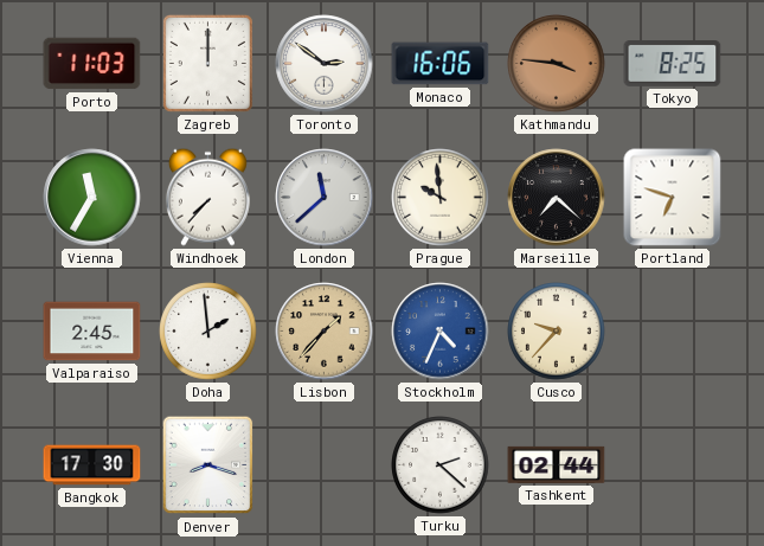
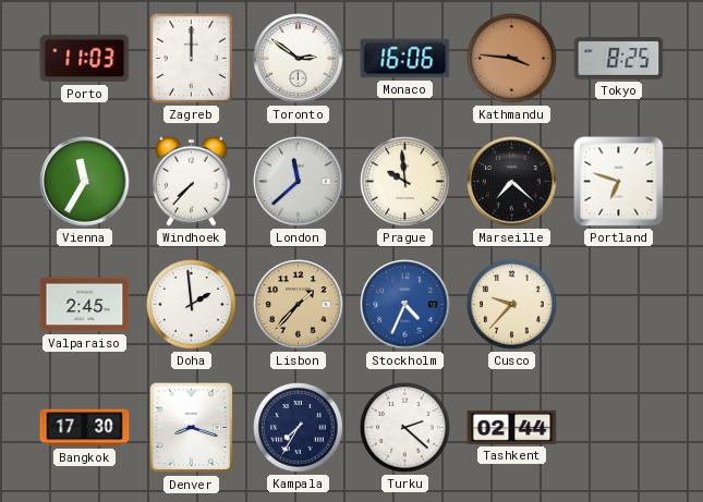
Kampala: none -> 7:35 (299, 428)
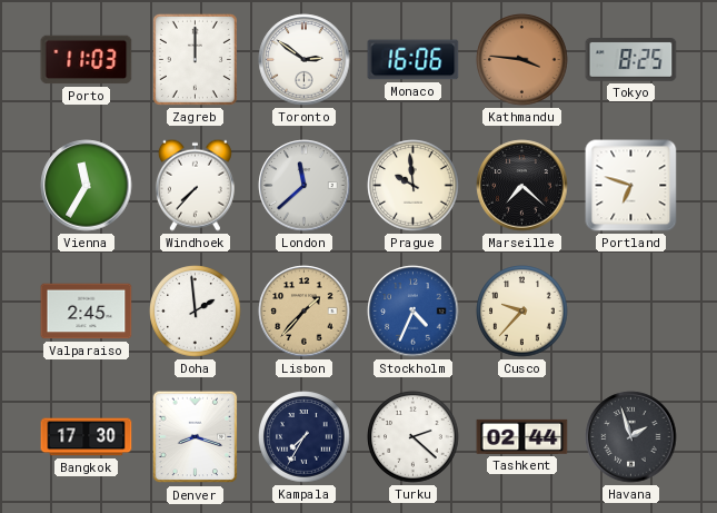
Havana: none -> 1:57 (631, 437)
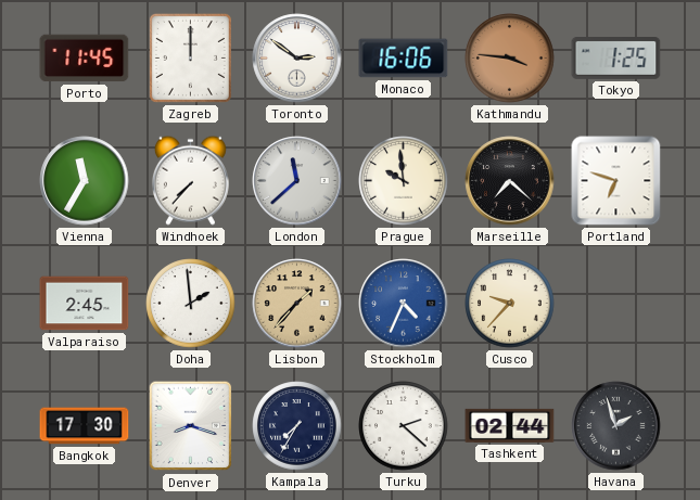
Porto: 11:03 -> 11:45 (85, 59)
Tokyo: 8:25 -> 1:25 (616, 59)
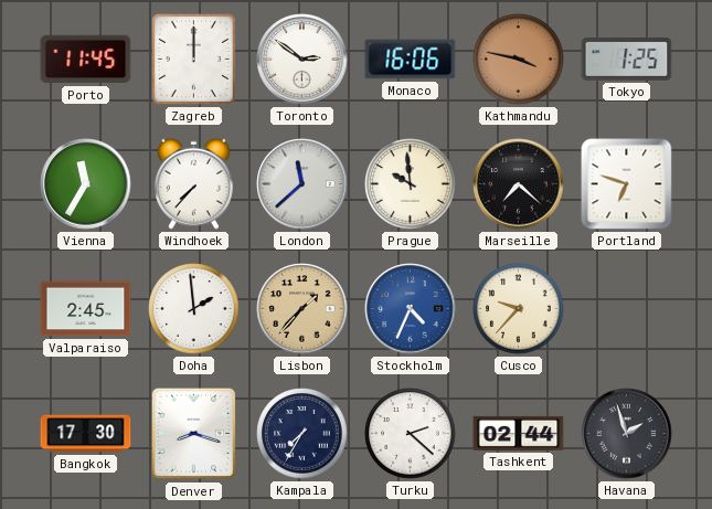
Kathmandu: 3:46 -> 3:47 (519, 60)
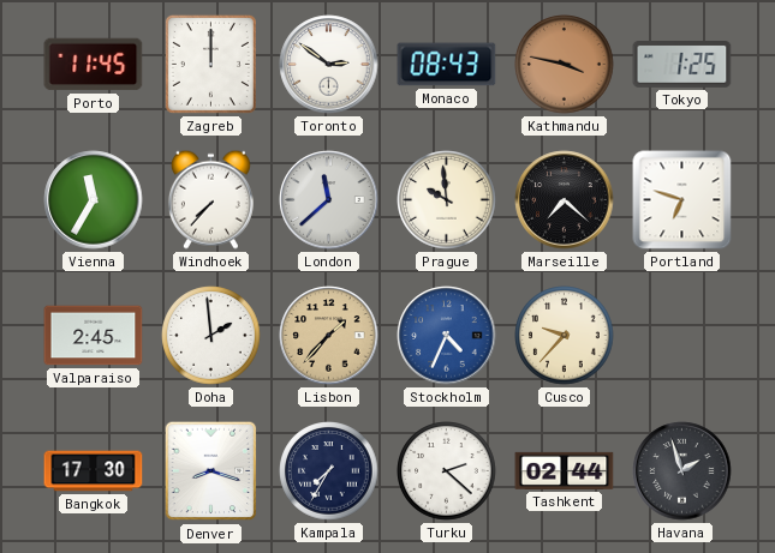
Monaco: 16:06 -> 08:43 (447, 65)
